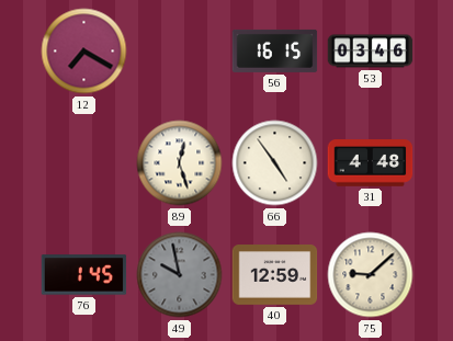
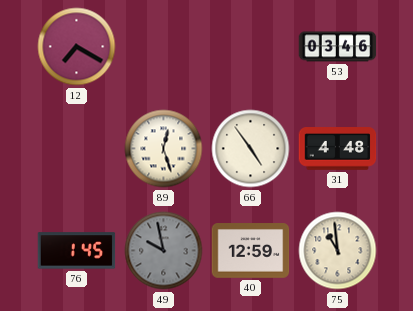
56: 16:15 -> none (275, 50)
75: 9:08 -> 10:59 (338, 251)
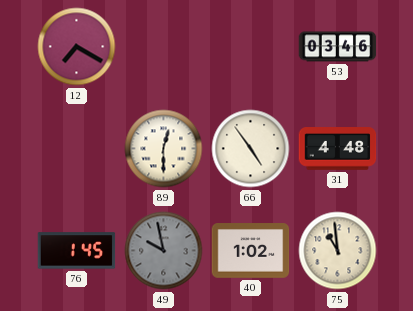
89: 12:27 -> 12:30 (164, 149)
40: 12:59 -> 1:02 (251, 251)
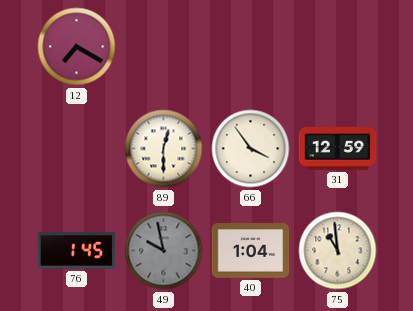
53: 03:46 -> none (338, 47)
66: 4:54 -> 3:54 (251, 149)
31: 4:48 -> 12:59 (338, 149)
40: 1:02 -> 1:04 (251, 251)
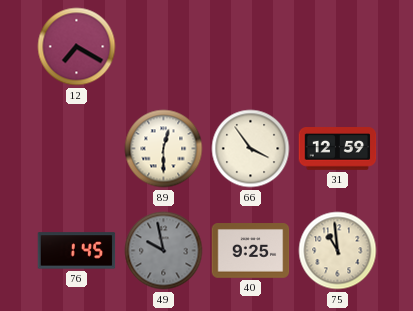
40: 1:04 -> 9:25 (251, 251)
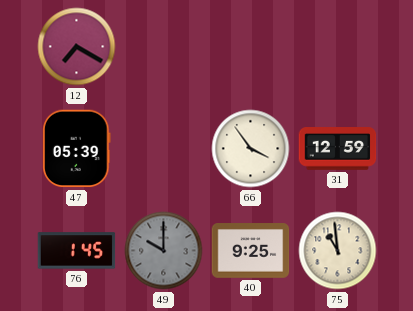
47: none -> 05:39 (77, 149)
89: 12:30 -> none (164, 149)
49: 9:58 -> 10:00 (164, 251)
